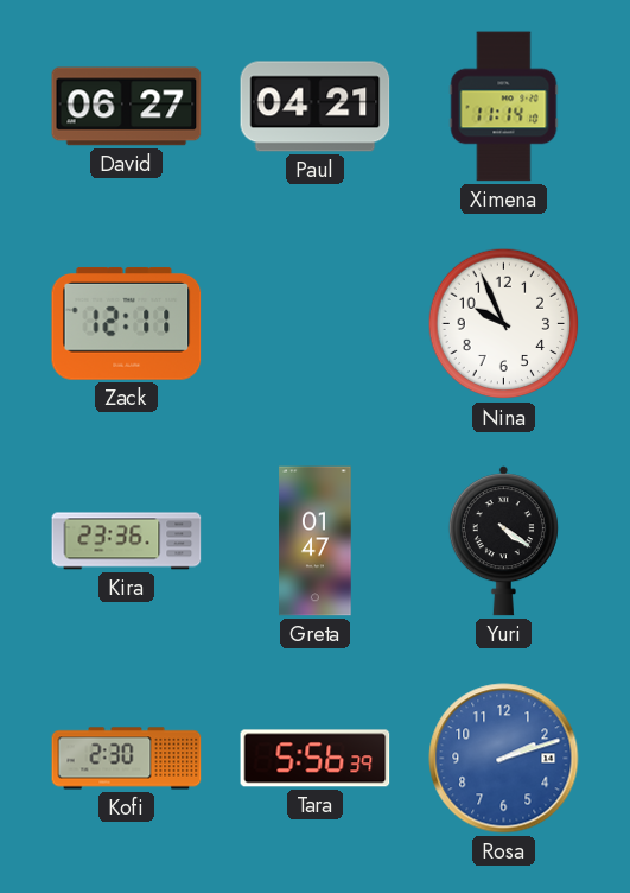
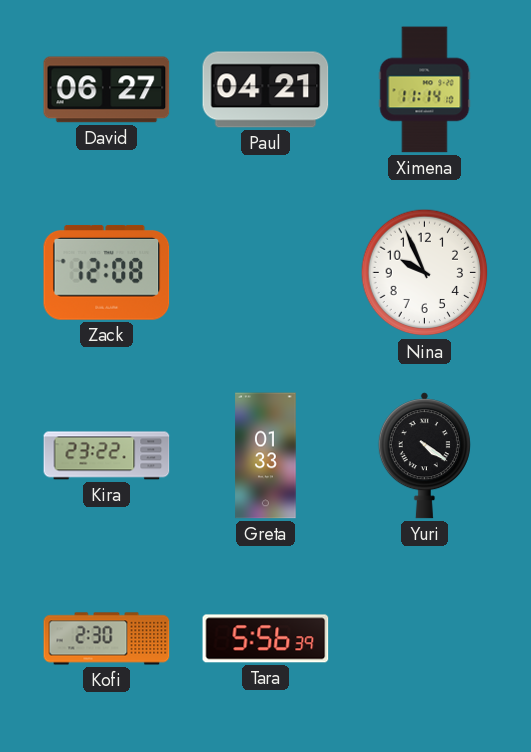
Zack: 12:11 -> 12:08 (107, 272)
Kira: 23:36 -> 23:22 (107, 456)
Greta: 01:47 -> 01:33 (266, 456)
Rosa: 2:12 -> none (504, 759)
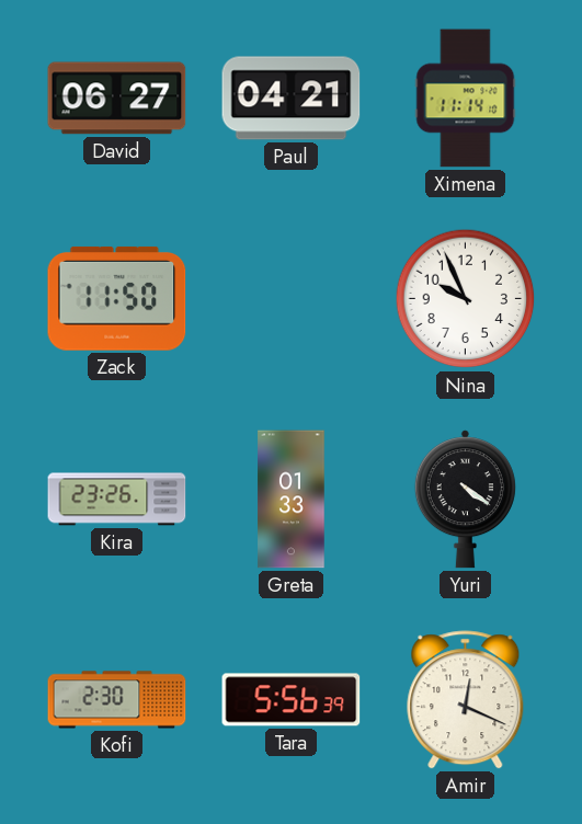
Zack: 12:08 -> 11:50 (117, 298)
Kira: 23:22 -> 23:26 (117, 500)
Amir: none -> 12:19 (466, 700)
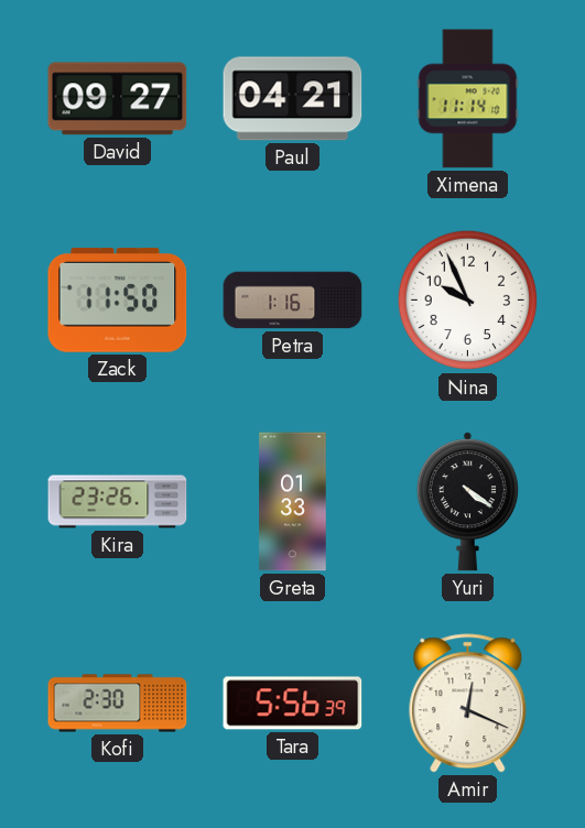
David: 06:27 -> 09:27 (118, 99)
Petra: none -> 1:16 (293, 301)
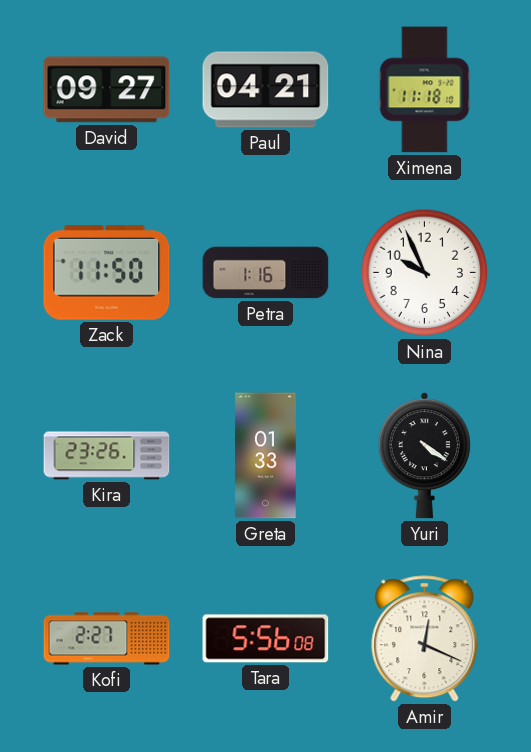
Ximena: 11:14 -> 11:18 (425, 90)
Kofi: 2:30 -> 2:27 (107, 639)
Tara: 5:56:39 -> 5:56:08 (266, 639)
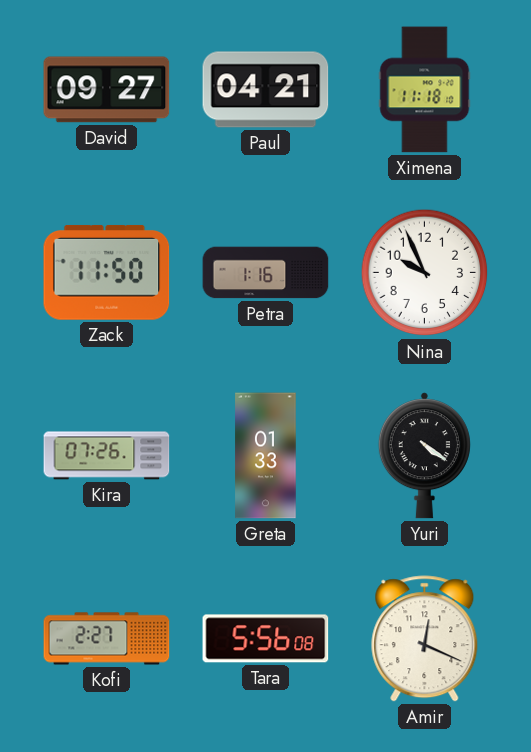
Kira: 23:26 -> 07:26 (107, 456)
